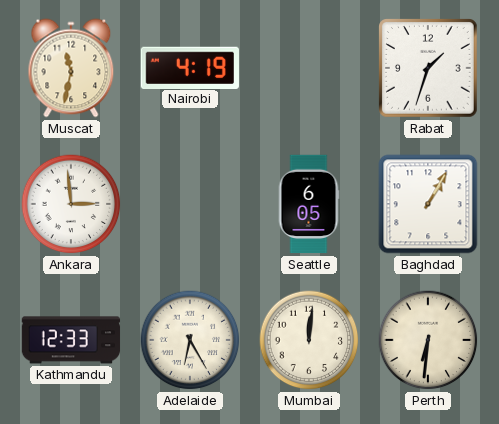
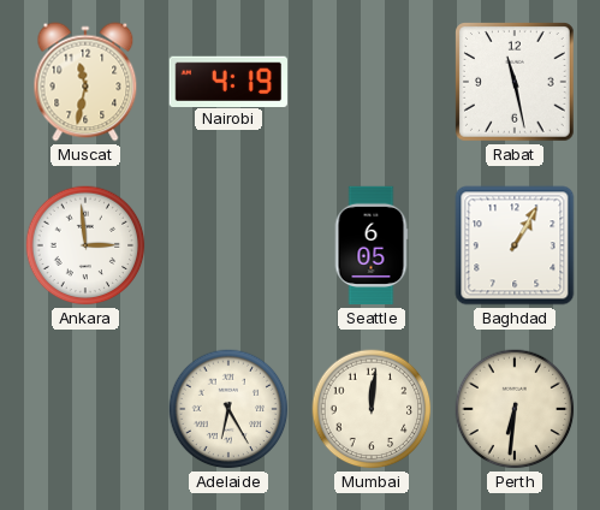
Rabat: 1:33 -> 11:28 (516, 83)
Kathmandu: 12:33 -> none (71, 340)
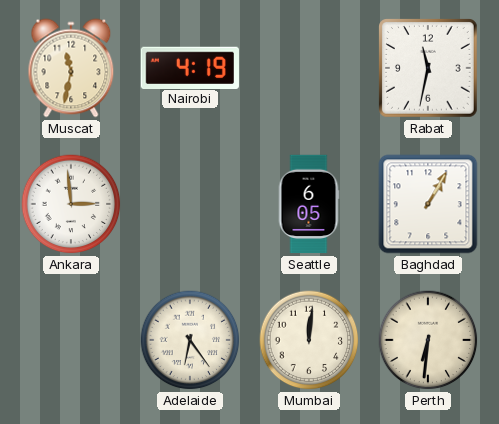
Rabat: 11:28 -> 11:32 (429, 69)
Adelaide: 6:25 -> 6:24 (190, 340)
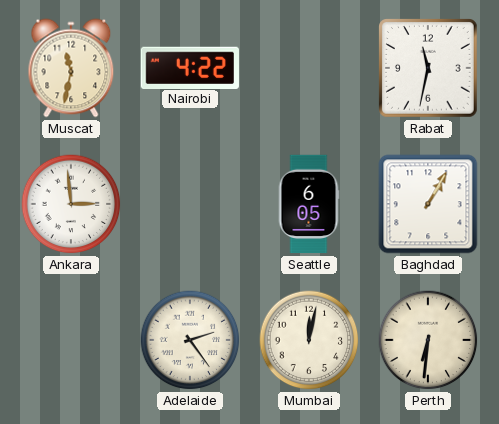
Nairobi: 4:19 -> 4:22 (189, 67)
Adelaide: 6:24 -> 2:24 (190, 340)
Mumbai: 12:01 -> 12:02 (309, 340)
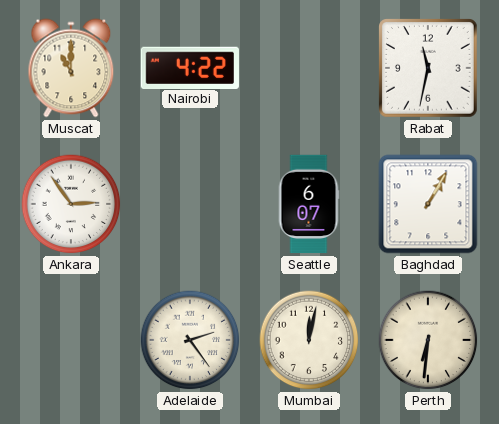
Muscat: 11:32 -> 11:00 (71, 68)
Ankara: 2:59 -> 2:54 (71, 204)
Seattle: 6:05 -> 6:07 (309, 204)
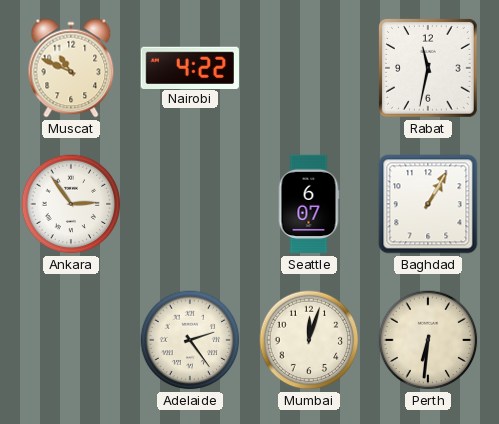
Muscat: 11:00 -> 10:49 (71, 68)
Mumbai: 12:02 -> 12:03 (309, 340)
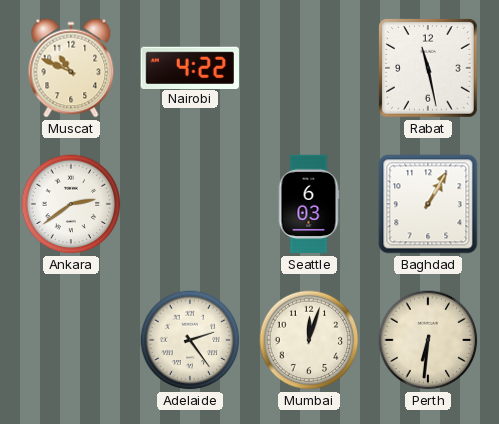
Rabat: 11:32 -> 11:28 (429, 69)
Ankara: 2:54 -> 2:39 (71, 204)
Seattle: 6:07 -> 6:03 (309, 204)
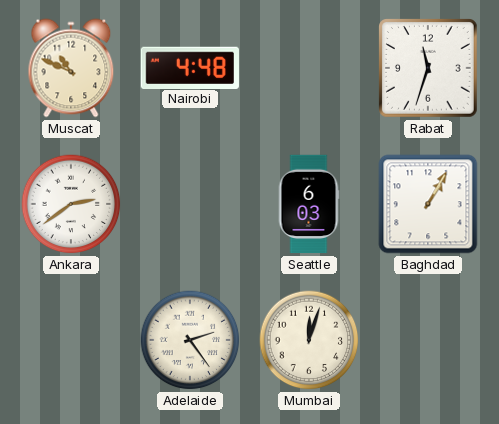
Nairobi: 4:22 -> 4:48 (189, 67)
Rabat: 11:28 -> 11:33 (429, 69)
Perth: 6:31 -> none (428, 340)
